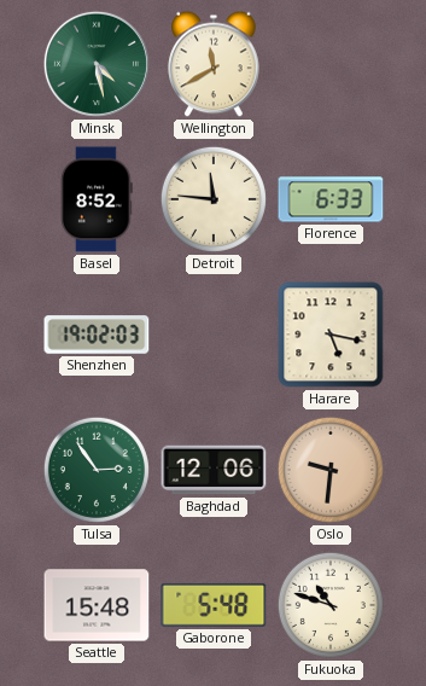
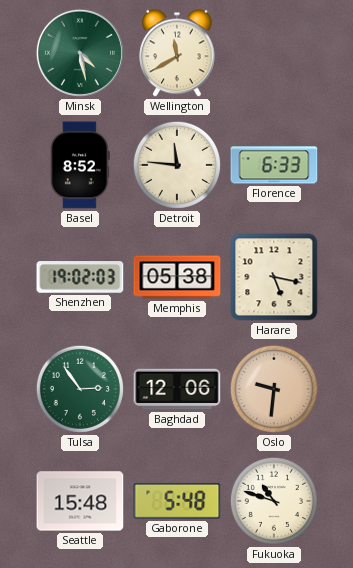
Memphis: none -> 05:38 (177, 277)
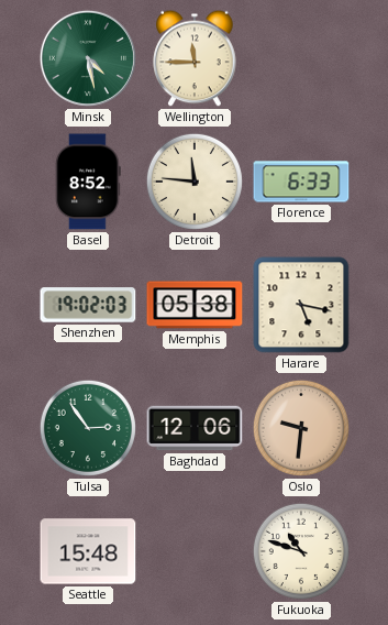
Wellington: 11:40 -> 11:45 (195, 58)
Gaborone: 5:48 -> none (177, 501)
